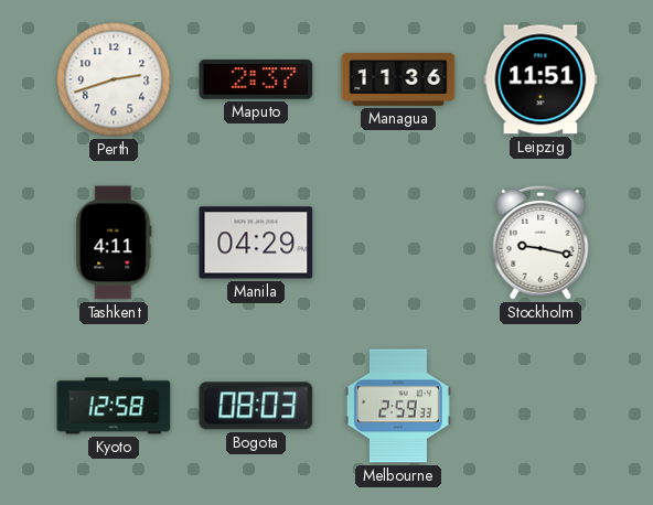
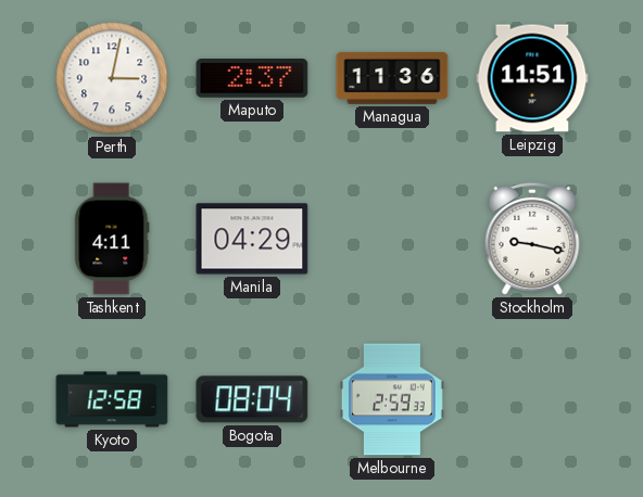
Perth: 2:42 -> 3:02 (112, 78)
Bogota: 08:03 -> 08:04 (252, 399)
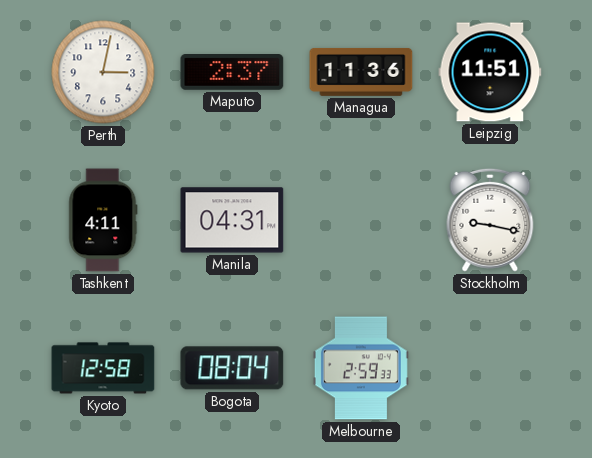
Manila: 04:29 -> 04:31 (232, 220)
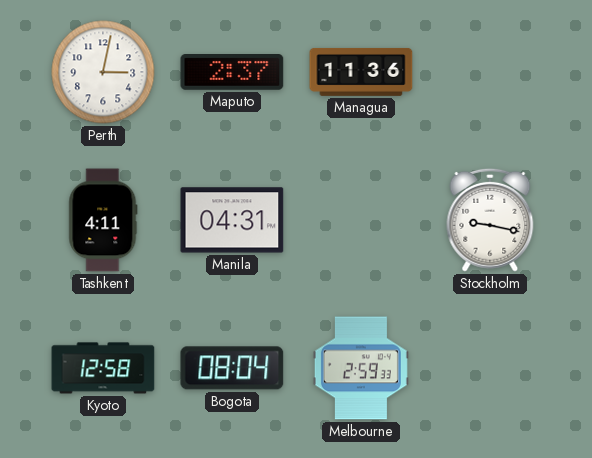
Leipzig: 11:51 -> none (490, 72)
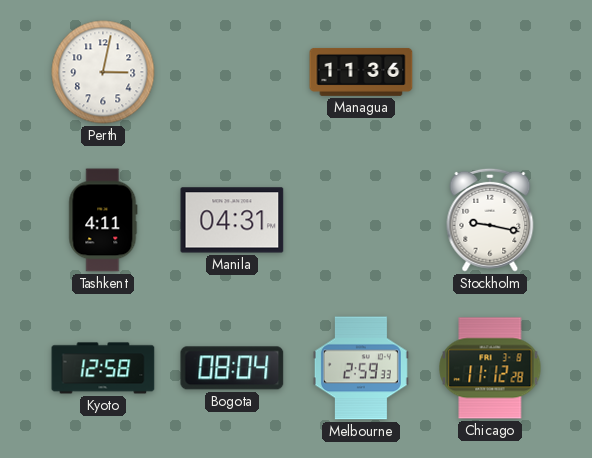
Maputo: 2:37 -> none (232, 73)
Chicago: none -> 11:12 (490, 368)
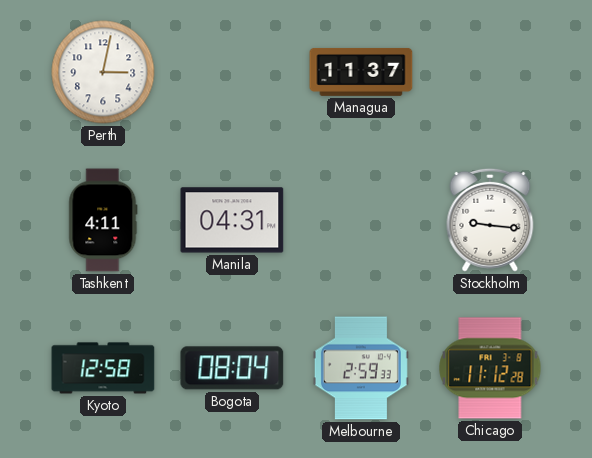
Managua: 11:36 -> 11:37 (361, 72)
Stockholm: 9:17 -> 9:16 (490, 220)
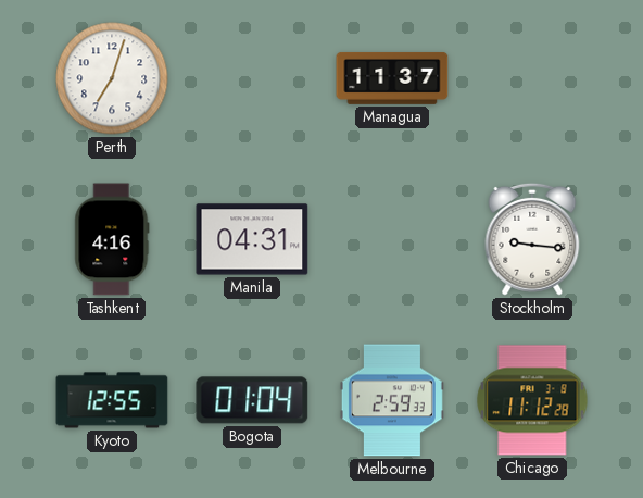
Perth: 3:02 -> 7:03 (112, 78)
Tashkent: 4:11 -> 4:16 (112, 239)
Kyoto: 12:58 -> 12:55 (112, 400)
Bogota: 08:04 -> 01:04 (252, 400)
